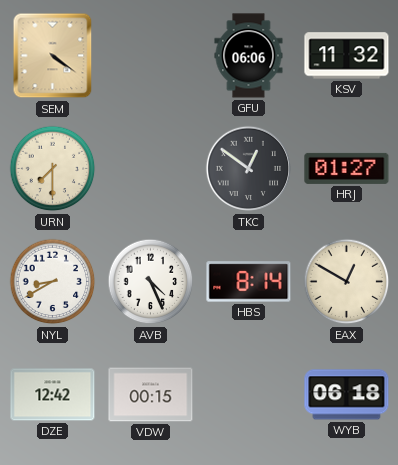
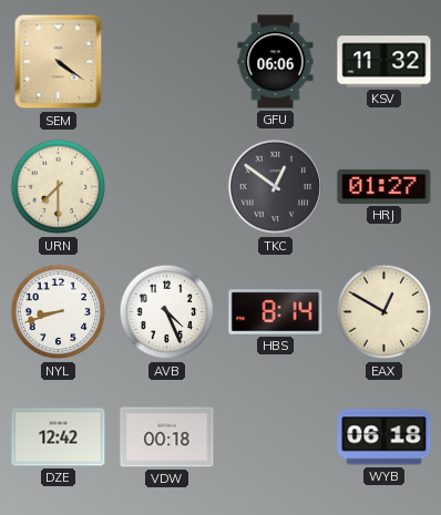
NYL: 8:40 -> 8:42 (59, 312)
VDW: 00:15 -> 00:18 (167, 437)
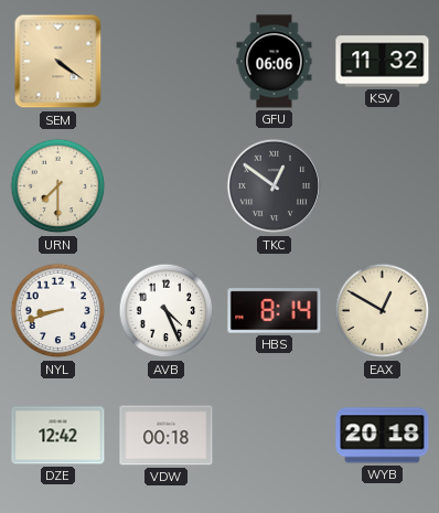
HRJ: 01:27 -> none (384, 186)
WYB: 06:18 -> 20:18 (383, 436)
